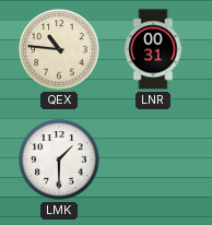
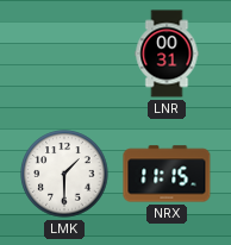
QEX: 10:46 -> none (59, 49)
NRX: none -> 11:15 (167, 174)
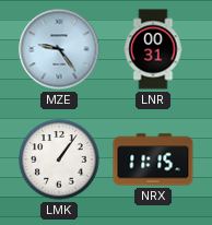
MZE: none -> 9:24 (59, 49)
LMK: 1:30 -> 1:06 (59, 159)
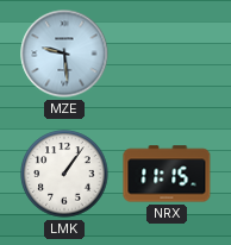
MZE: 9:24 -> 9:29 (64, 54)
LNR: 00:31 -> none (153, 49)
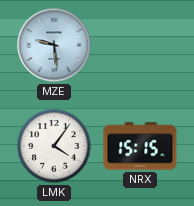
LMK: 1:06 -> 4:06 (54, 146)
NRX: 11:15 -> 15:15 (140, 146)
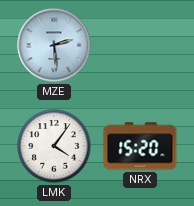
MZE: 9:29 -> 2:29 (54, 45)
NRX: 15:15 -> 15:20 (140, 146)
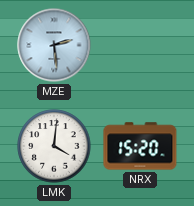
LMK: 4:06 -> 4:01 (54, 146)
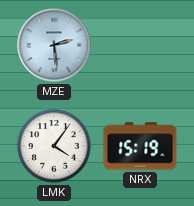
LMK: 4:01 -> 4:06 (54, 146)
NRX: 15:20 -> 15:19 (140, 146)
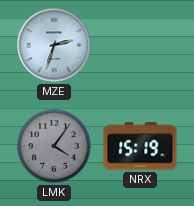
MZE: 2:29 -> 2:33 (54, 45)
LMK dial: white -> grey (54, 146)
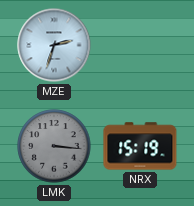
LMK: 4:06 -> 3:16 (54, 146)
